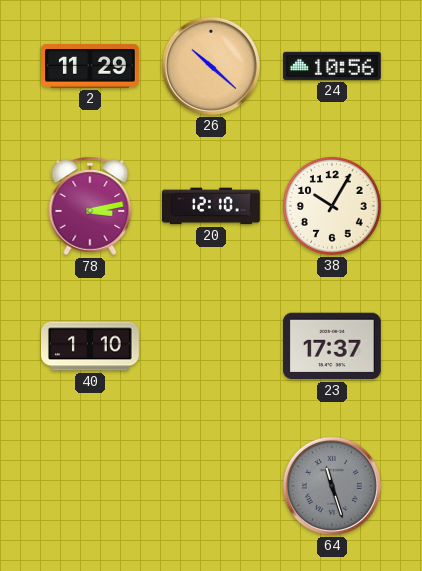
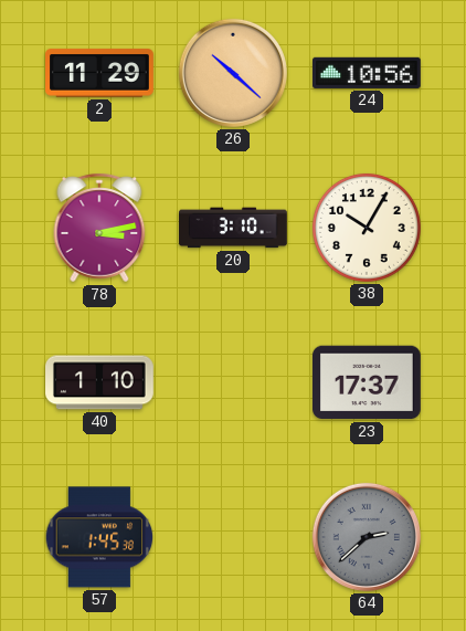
20: 12:10 -> 3:10 (234, 228)
57: none -> 1:45 (99, 537)
64: 11:27 -> 2:38 (367, 537)
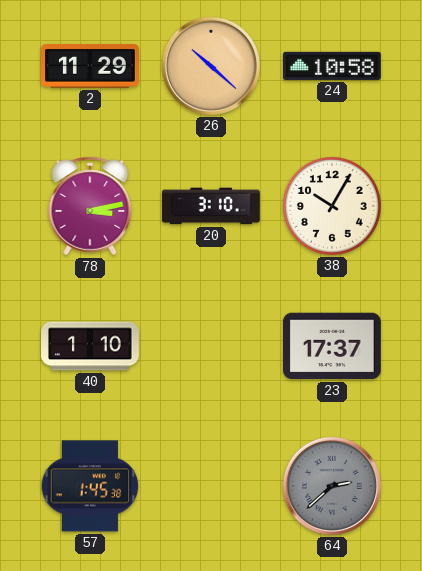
24: 10:56 -> 10:58 (333, 66)
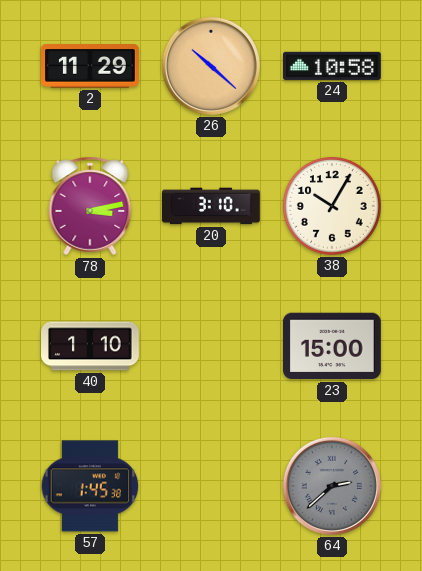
23: 17:37 -> 15:00 (333, 346)
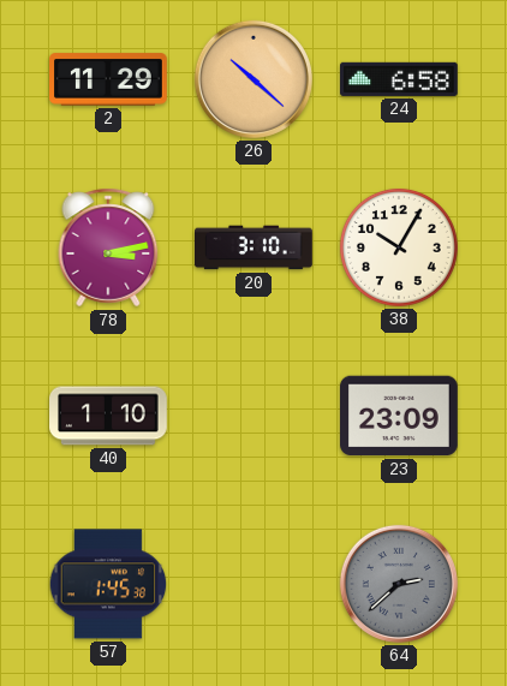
24: 10:58 -> 6:58 (400, 79)
23: 15:00 -> 23:09 (400, 416)
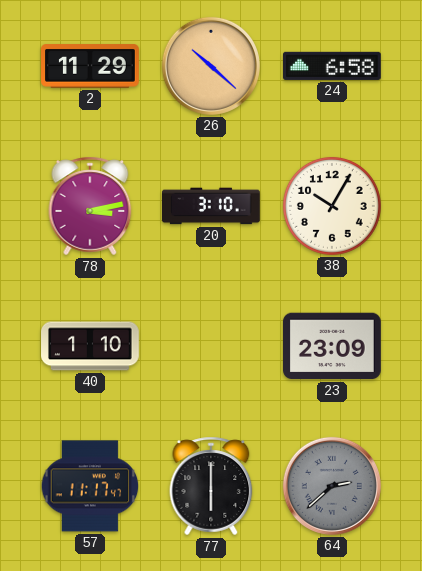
57: 1:45 -> 11:17 (90, 486)
77: none -> 6:00 (211, 486)
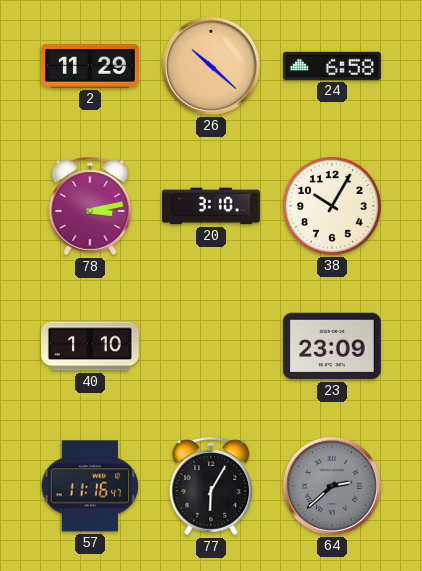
57: 11:17 -> 11:16 (90, 486)
77: 6:00 -> 6:05 (211, 486)
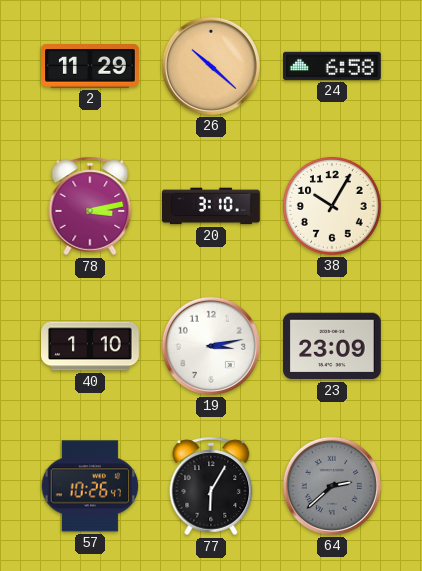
19: none -> 3:13 (211, 346)
57: 11:16 -> 10:26 (90, 486)
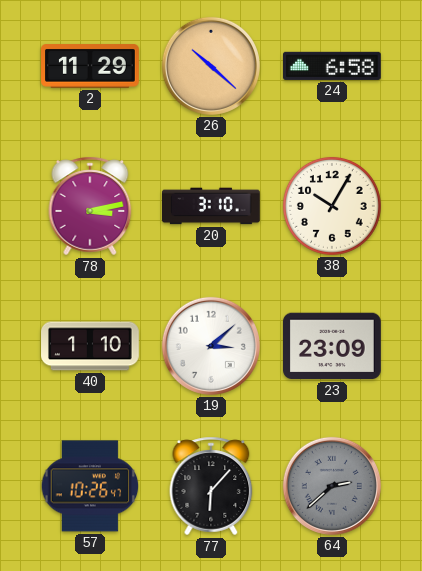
19: 3:13 -> 3:08 (211, 346)
77: 6:05 -> 6:07 (211, 486)
